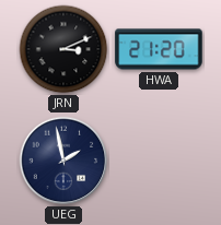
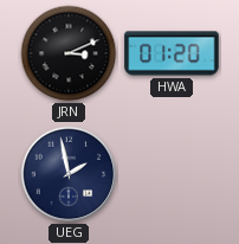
HWA: 21:20 -> 01:20 (172, 53)
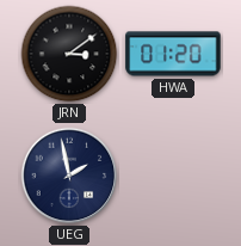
JRN: 3:11 -> 3:09 (69, 54)
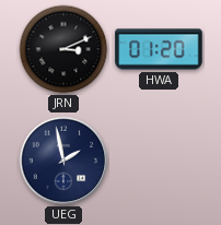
JRN: 3:09 -> 3:11 (63, 49)
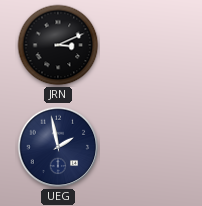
HWA: 01:20 -> none (159, 49)
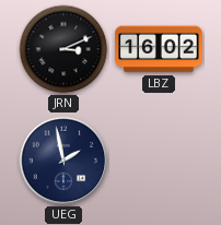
LBZ: none -> 16:02 (159, 49)
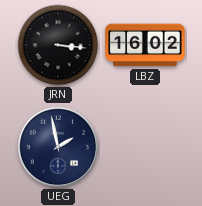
JRN: 3:11 -> 3:16 (58, 45)
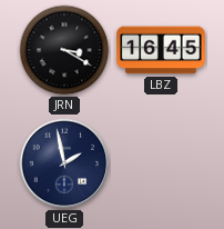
JRN: 3:16 -> 3:20 (64, 50)
LBZ: 16:02 -> 16:45 (161, 50)
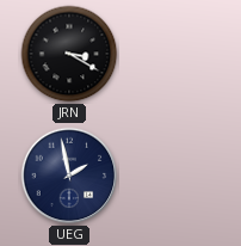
LBZ: 16:45 -> none (161, 50)
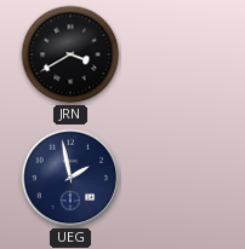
JRN: 3:20 -> 3:40 (70, 54)
